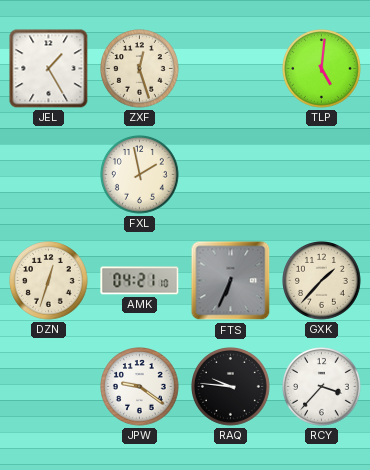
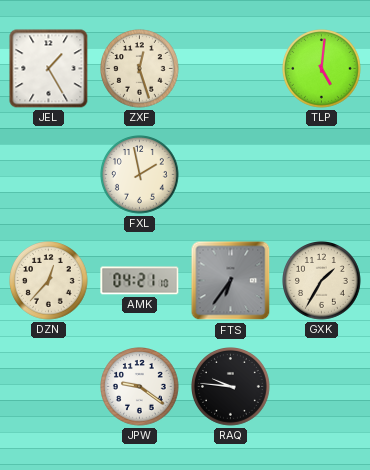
DZN: 12:33 -> 12:37 (49, 281)
FTS: 6:34 -> 6:36 (231, 281)
GXK: 1:37 -> 1:35 (322, 281)
RCY: 3:37 -> none (322, 387)
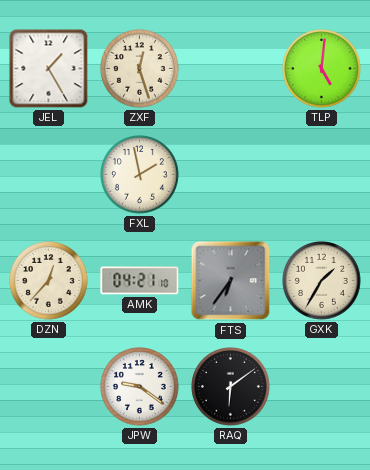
RAQ: 9:46 -> 6:09 (231, 387)
